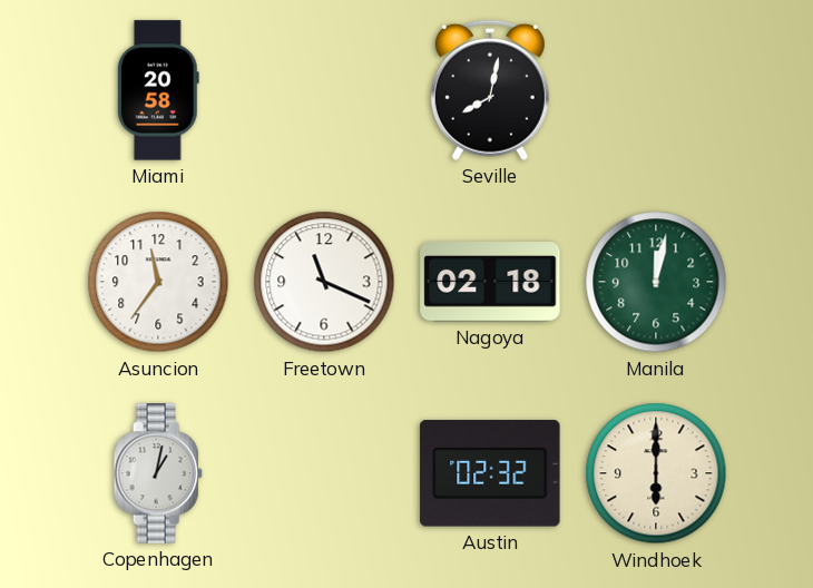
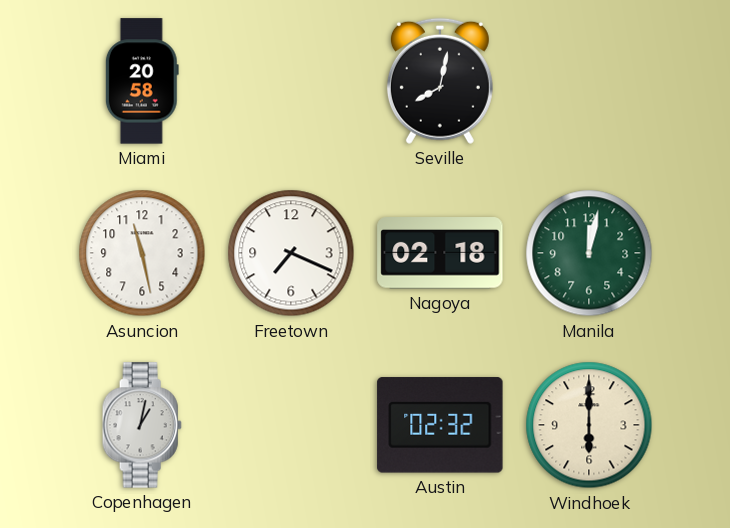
Asuncion: 11:36 -> 11:28 (142, 253)
Freetown: 11:19 -> 7:19 (291, 253)
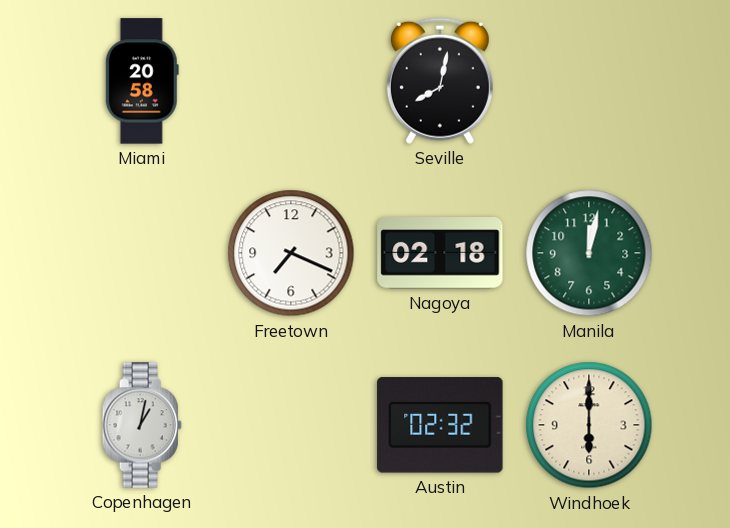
Asuncion: 11:28 -> none (142, 253)
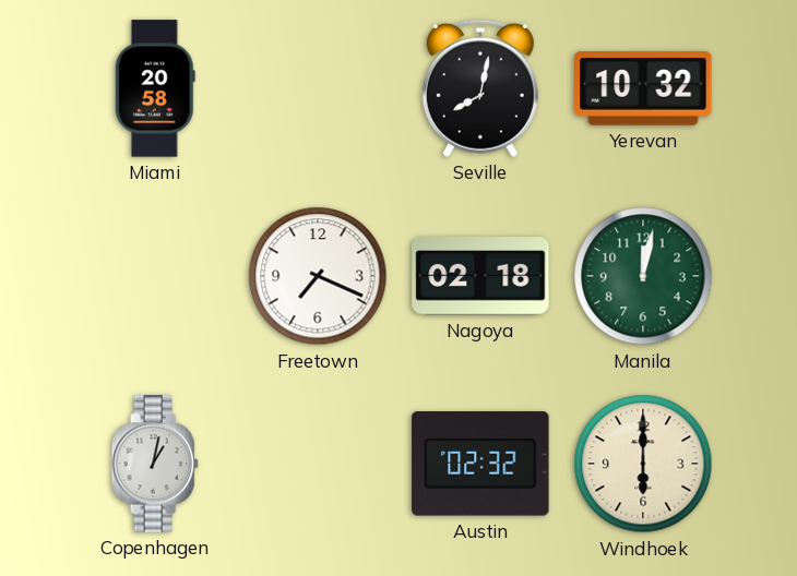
Yerevan: none -> 10:32 (643, 88)
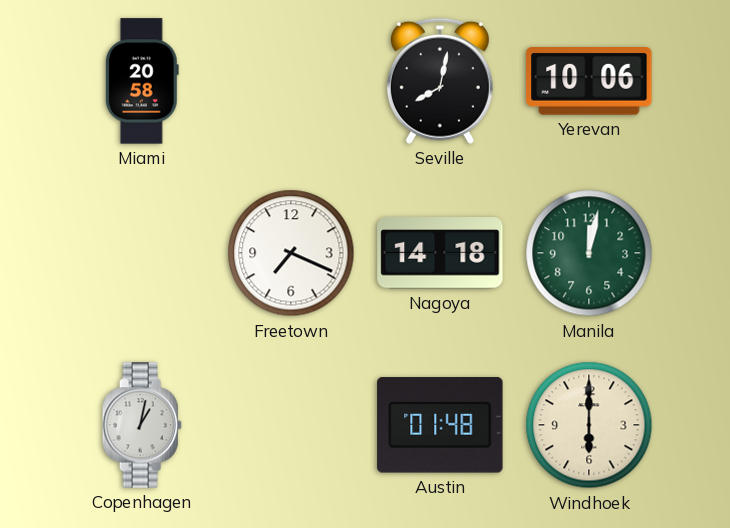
Yerevan: 10:32 -> 10:06 (589, 81)
Nagoya: 02:18 -> 14:18 (440, 253)
Austin: 02:32 -> 01:48 (440, 425)
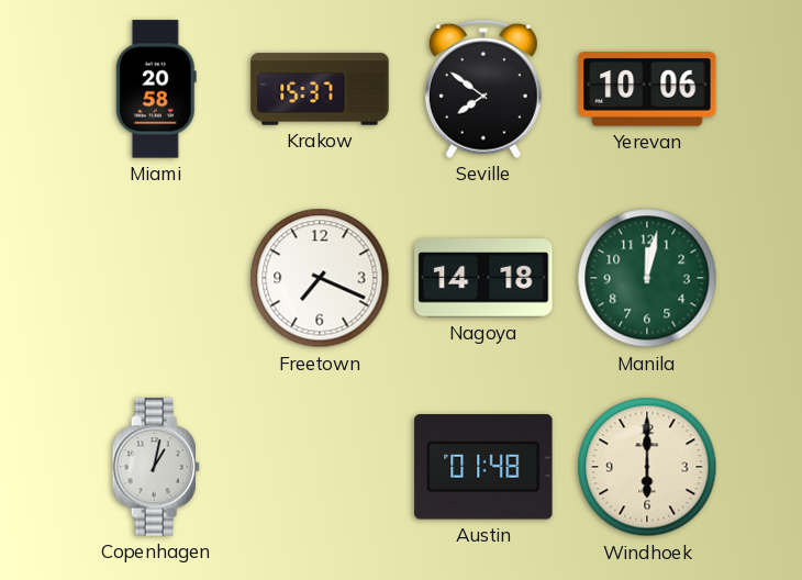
Krakow: none -> 15:37 (320, 89)
Seville: 8:02 -> 7:51 (483, 89)
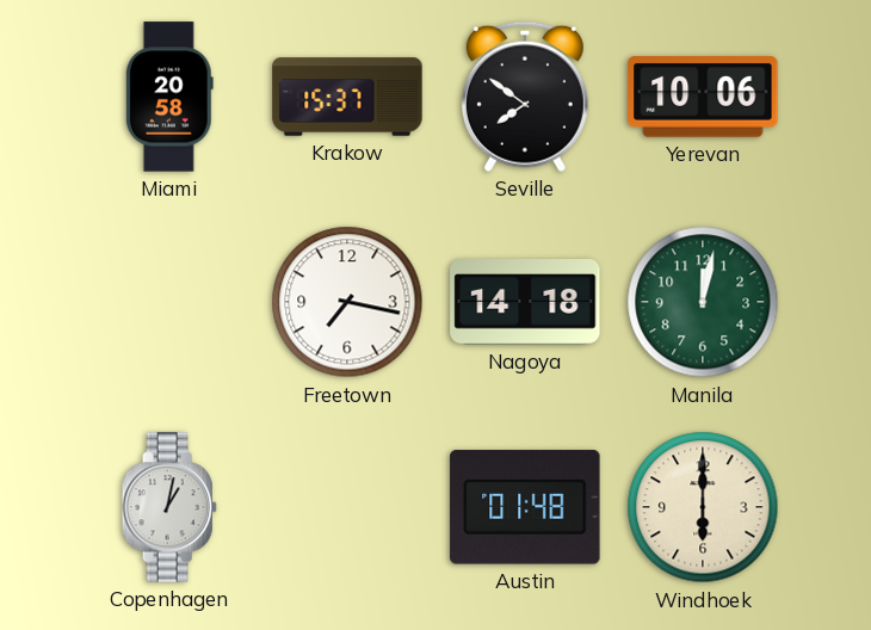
Freetown: 7:19 -> 7:17 (347, 302)
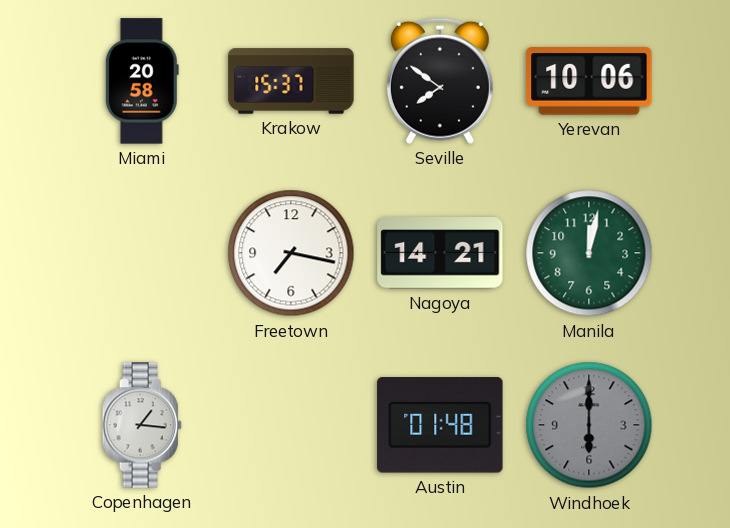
Nagoya: 14:18 -> 14:21 (440, 253)
Copenhagen: 1:02 -> 1:16 (142, 425)
Windhoek dial: cream -> grey (589, 425)
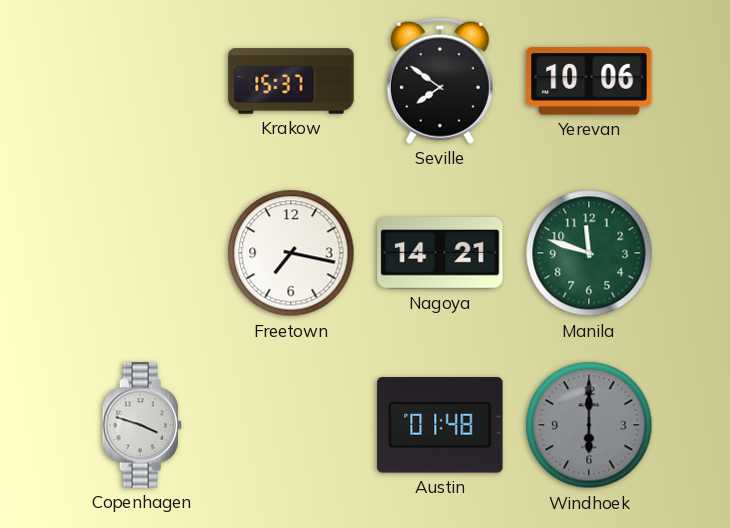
Miami: 20:58 -> none (142, 81)
Manila: 12:02 -> 11:48 (589, 253)
Copenhagen: 1:16 -> 3:48 (142, 425)
